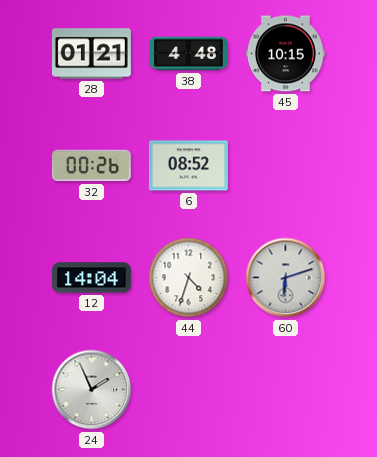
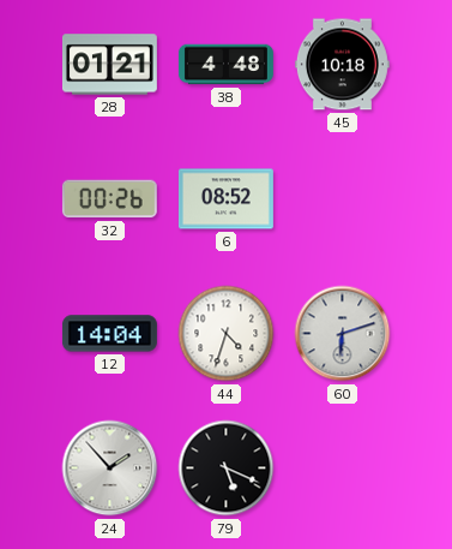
45: 10:15 -> 10:18 (342, 65)
24: 1:56 -> 1:53 (110, 469)
79: none -> 5:19 (227, 469)
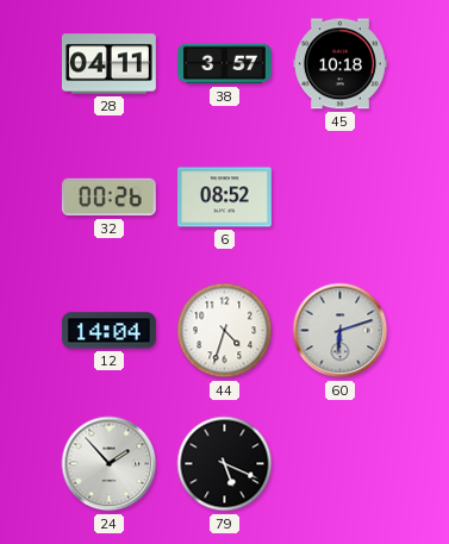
28: 01:21 -> 04:11 (108, 64)
38: 4:48 -> 3:57 (224, 64)
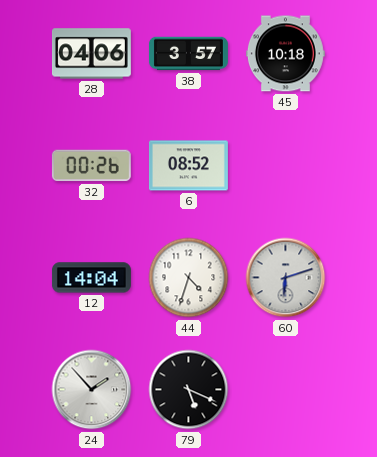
28: 04:11 -> 04:06 (91, 54)
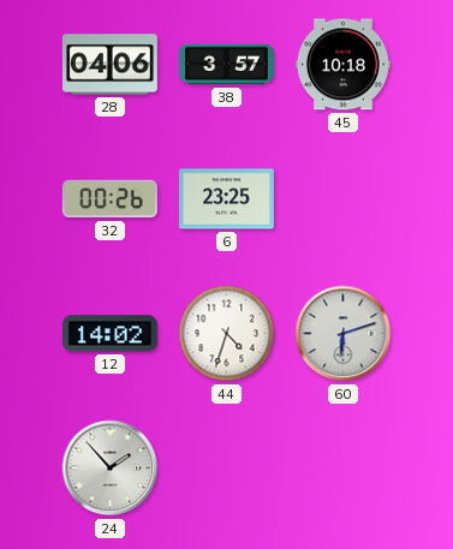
6: 08:52 -> 23:25 (226, 199)
12: 14:04 -> 14:02 (109, 334)
79: 5:19 -> none (189, 390)
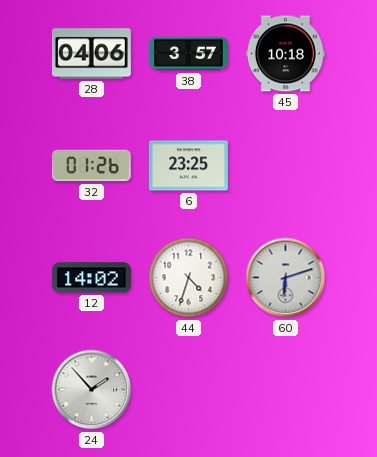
32: 00:26 -> 01:26 (91, 166)
